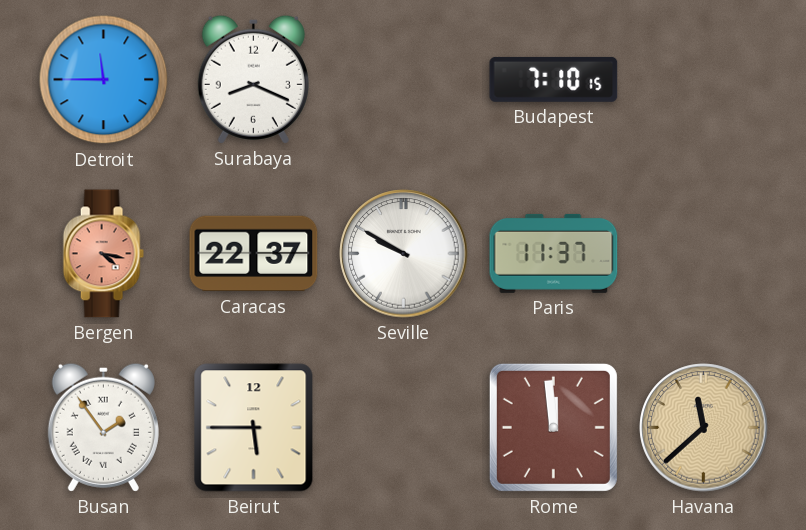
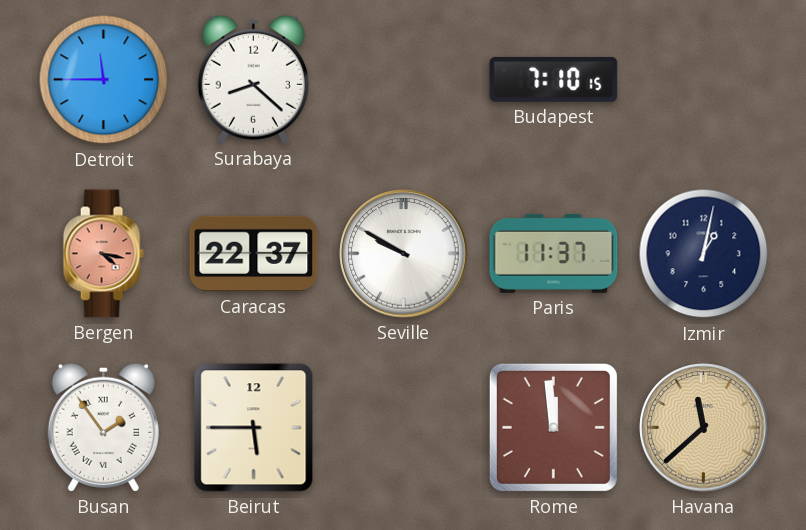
Surabaya: 8:19 -> 8:22 (253, 79)
Izmir: none -> 1:02 (704, 254)
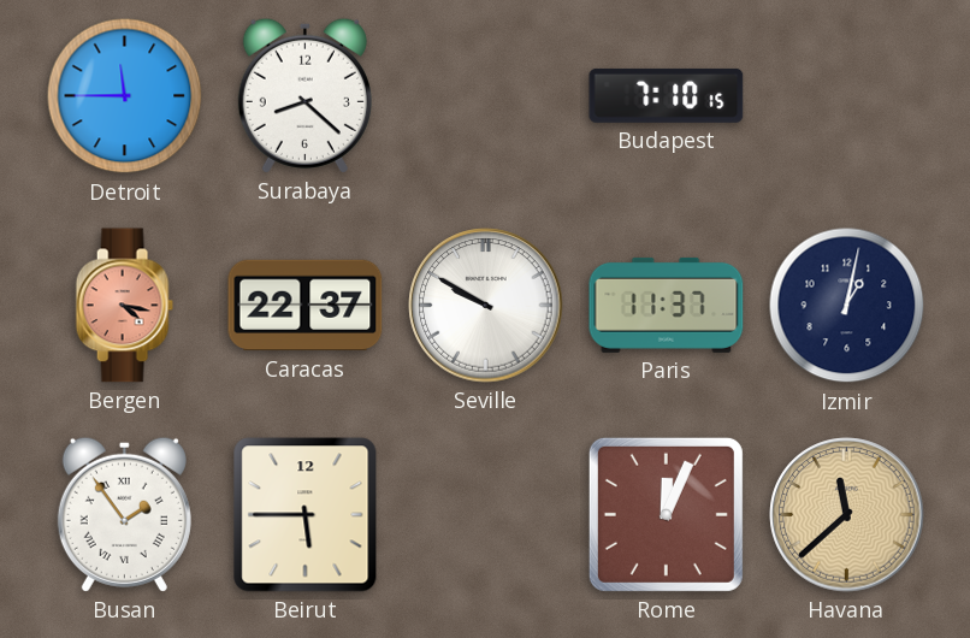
Rome: 11:59 -> 12:04 (666, 514)
